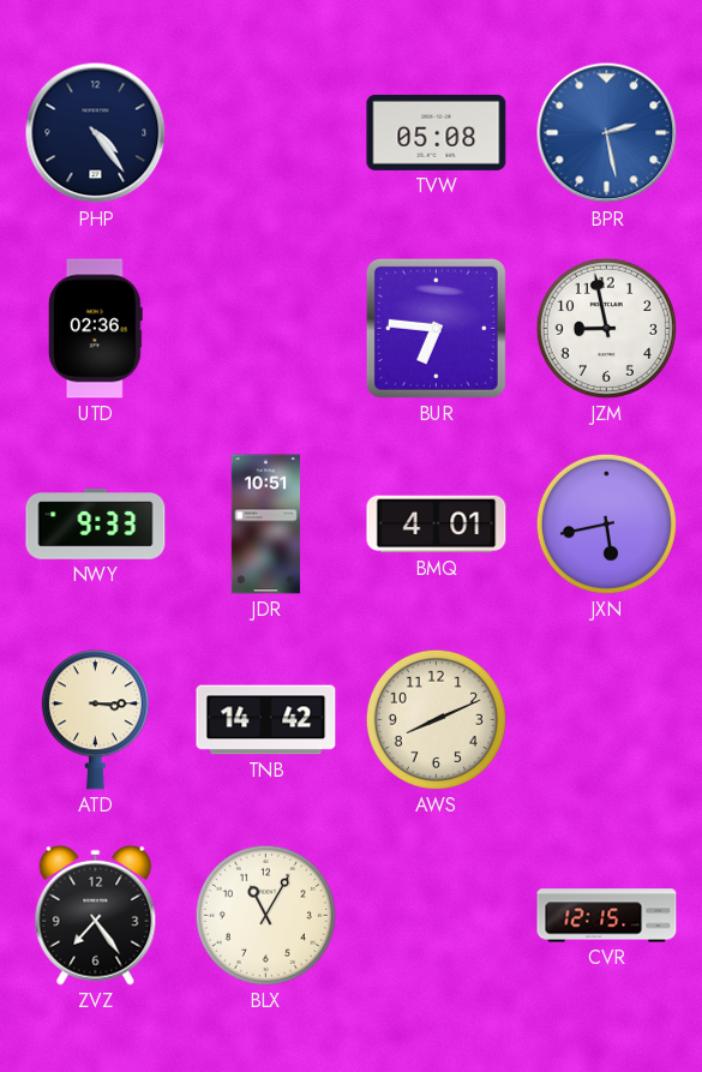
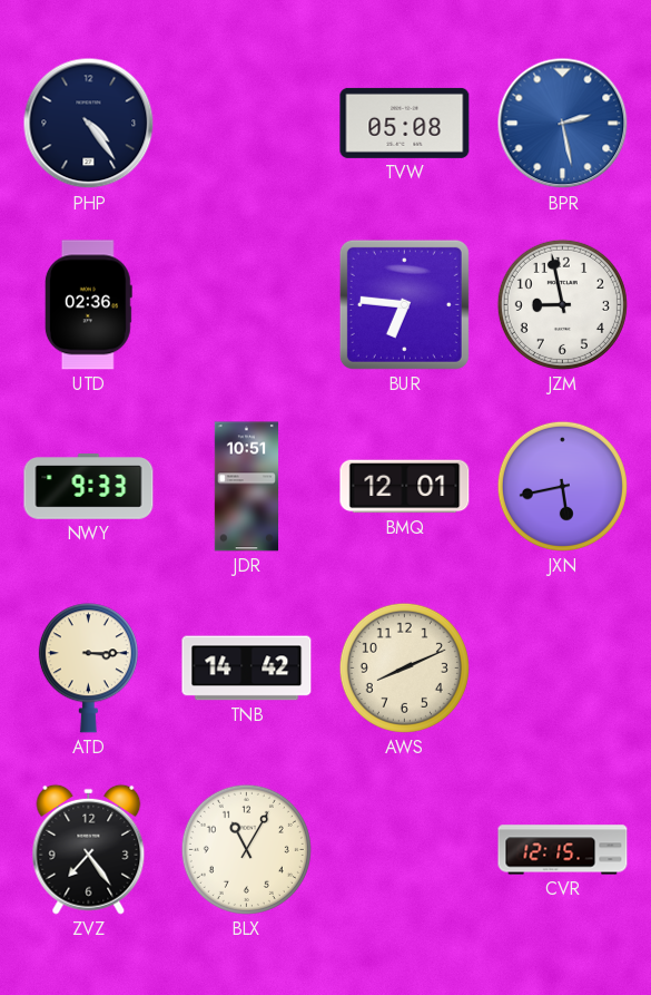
BMQ: 4:01 -> 12:01 (405, 487)
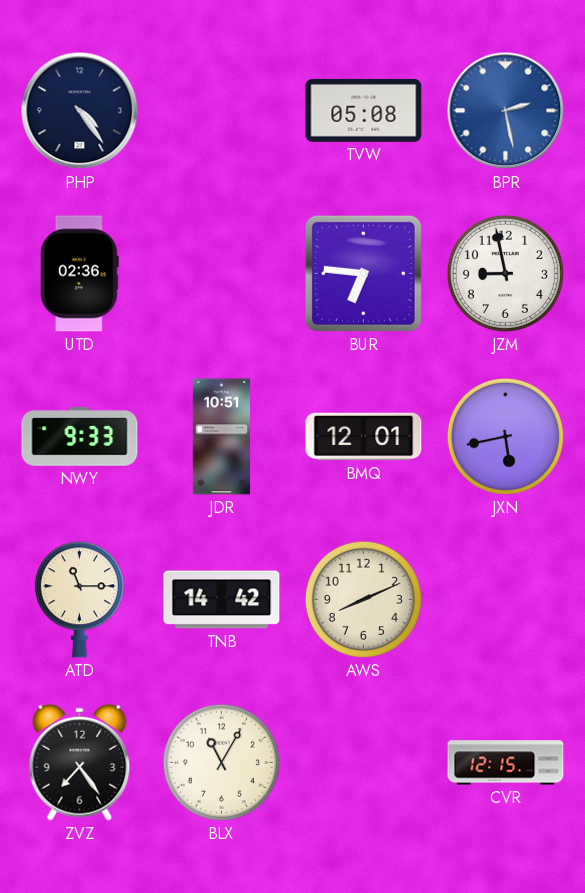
ATD: 3:15 -> 11:15 (79, 600)
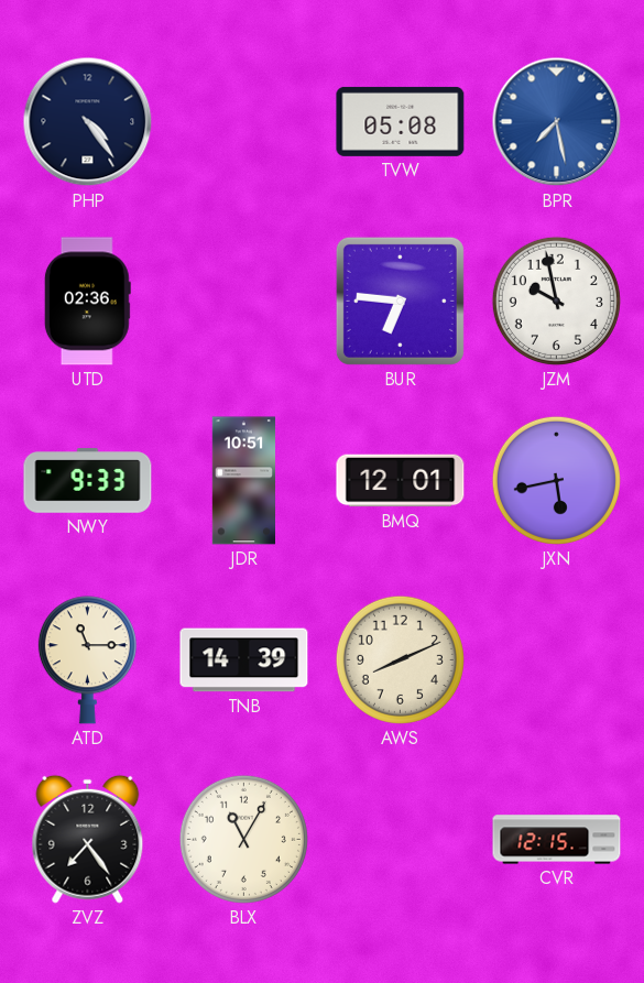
BPR: 2:28 -> 7:28 (557, 122)
JZM: 8:58 -> 9:58 (556, 301)
TNB: 14:42 -> 14:39 (244, 660)
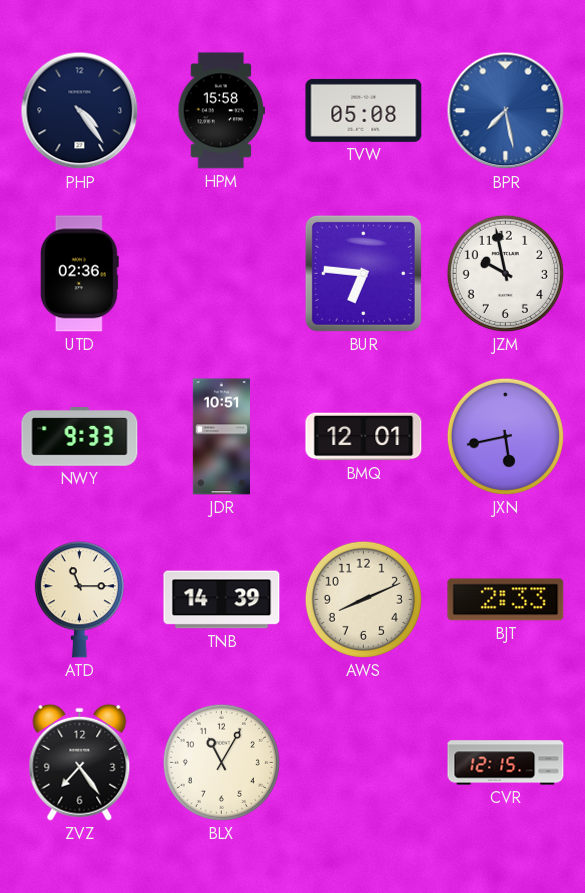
HPM: none -> 15:58 (221, 111)
BJT: none -> 2:33 (506, 600)
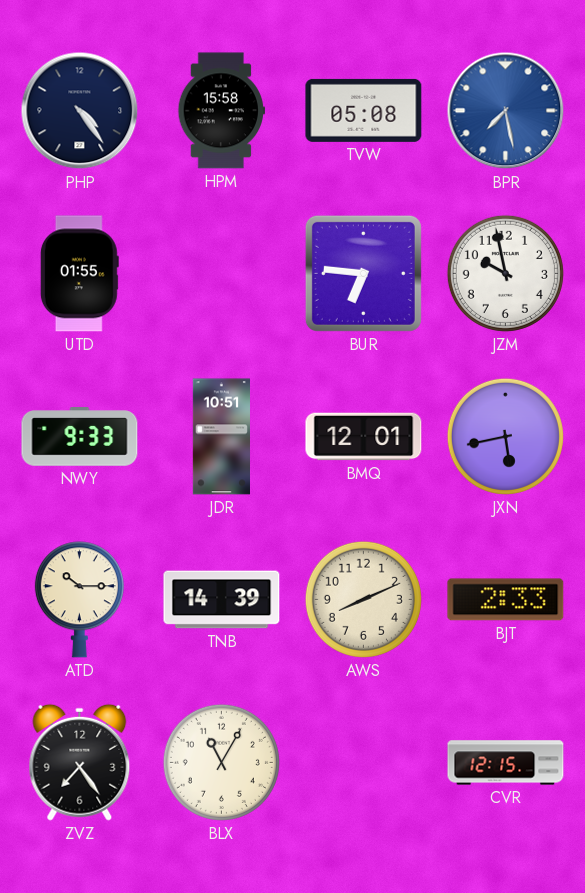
UTD: 02:36 -> 01:55 (79, 274)
ATD: 11:15 -> 10:15 (79, 600)
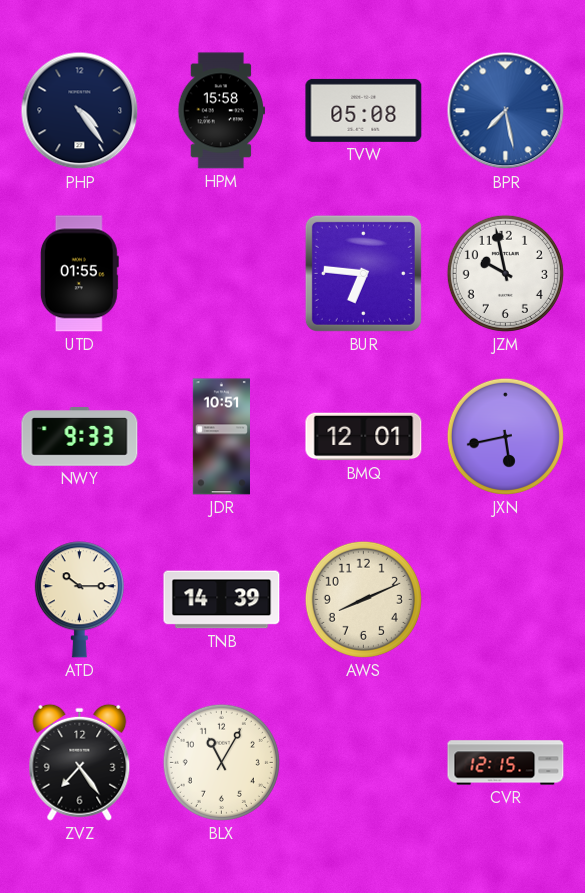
BJT: 2:33 -> none (506, 600)
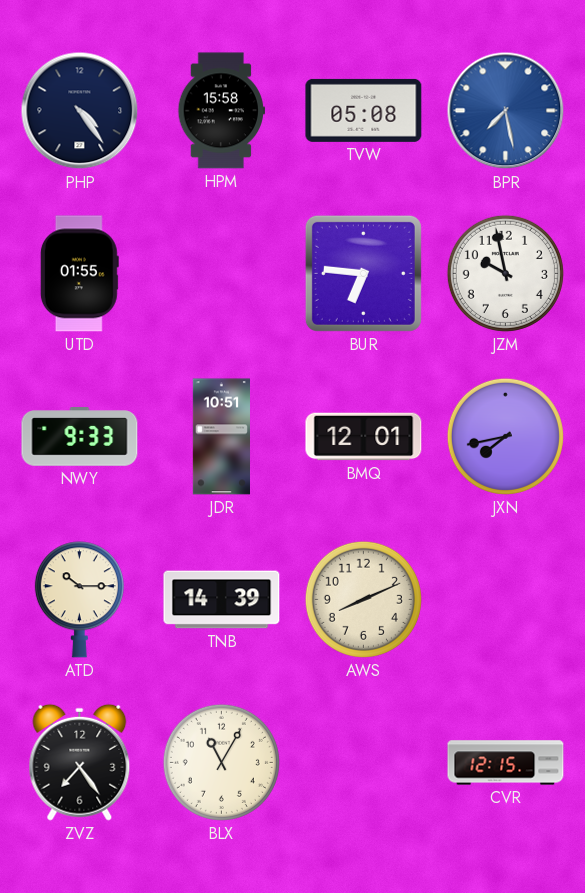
JXN: 5:43 -> 7:43 (505, 436)
